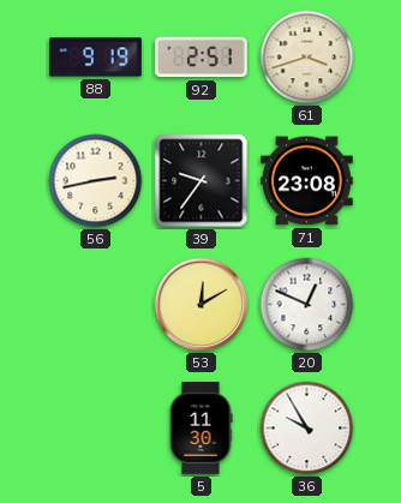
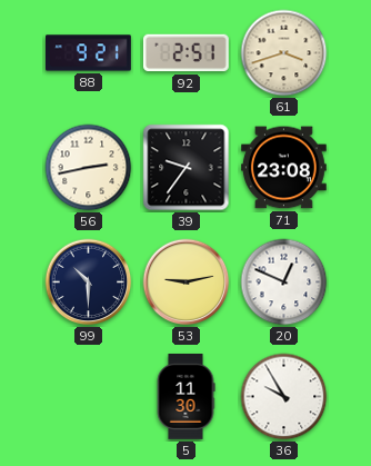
88: 9:19 -> 9:21 (89, 53)
99: none -> 10:30 (89, 282)
53: 12:10 -> 9:13 (187, 282)
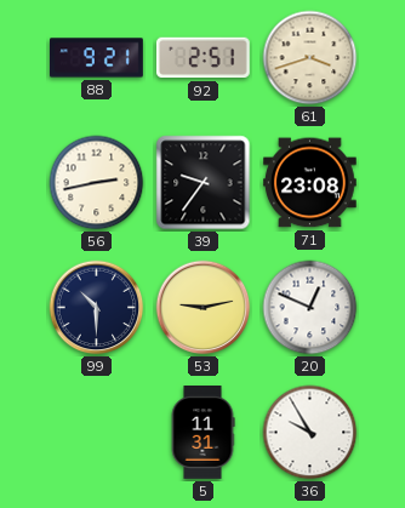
5: 11:30 -> 11:31 (202, 433)
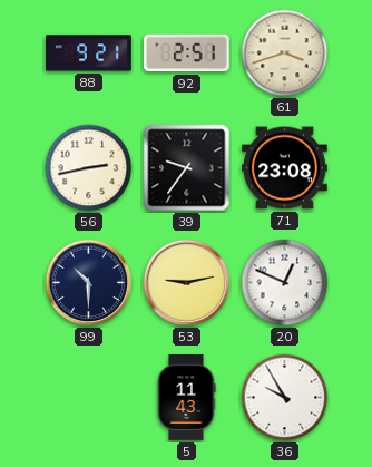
5: 11:31 -> 11:43 (186, 398)
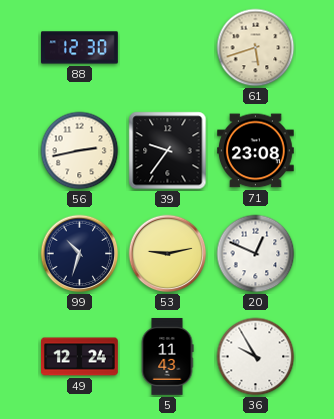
88: 9:21 -> 12:30 (80, 48)
92: 2:51 -> none (187, 53)
61: 3:42 -> 5:42 (256, 48)
99: 10:30 -> 10:33 (80, 254)
49: none -> 12:24 (80, 357)
